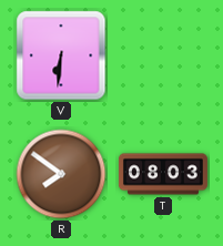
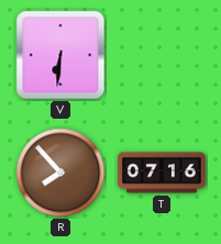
R: 7:51 -> 7:53 (60, 173)
T: 08:03 -> 07:16 (162, 173)
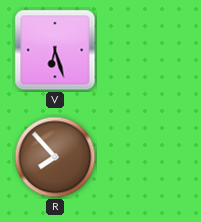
V: 6:31 -> 6:27 (55, 50)
T: 07:16 -> none (162, 173)
